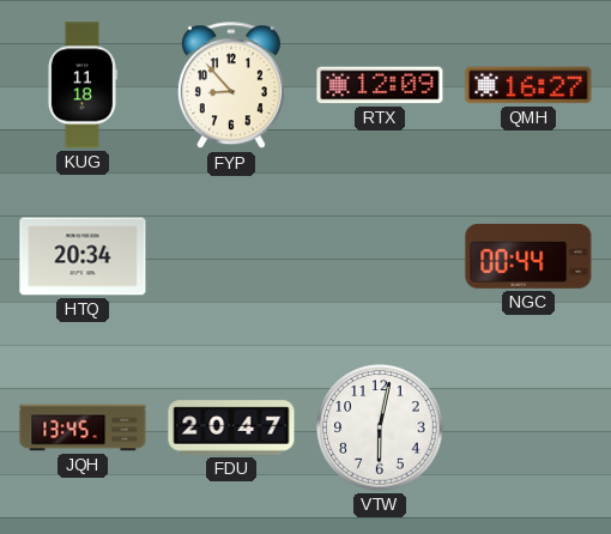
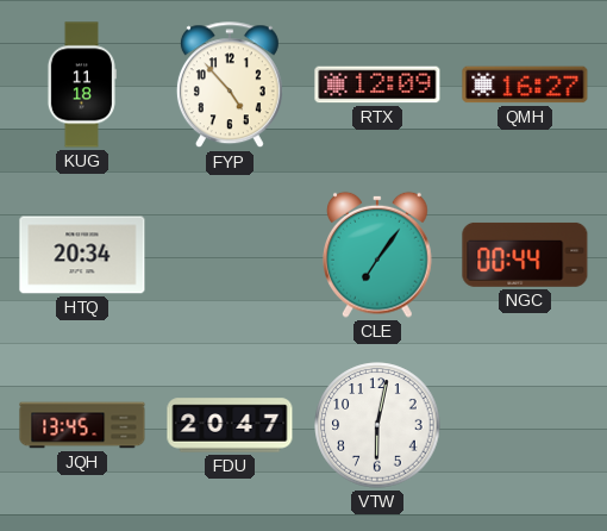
FYP: 8:53 -> 4:53 (230, 86)
CLE: none -> 7:06 (378, 255)
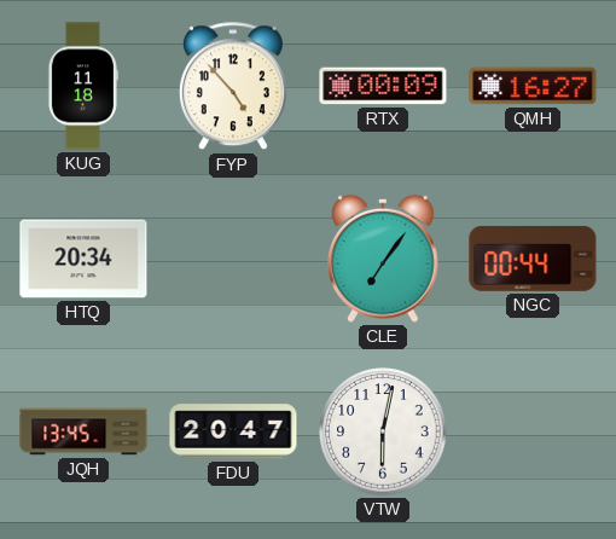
RTX: 12:09 -> 00:09 (383, 86)
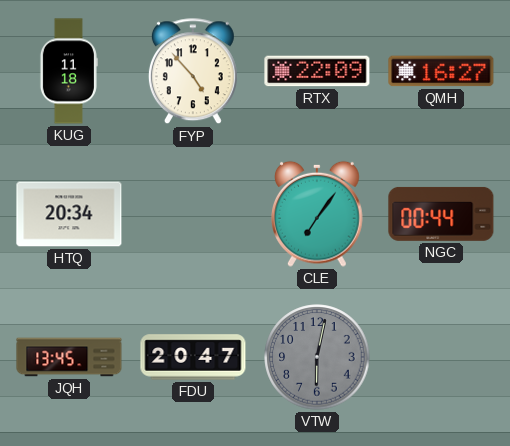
RTX: 00:09 -> 22:09 (317, 71)
VTW dial: white -> grey (317, 357)
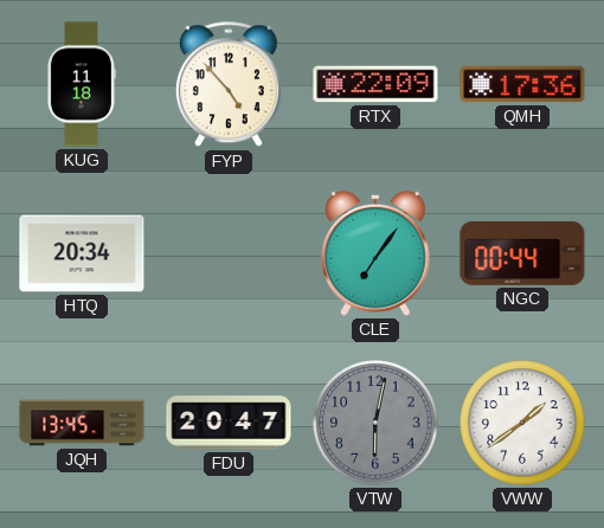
QMH: 16:27 -> 17:36 (522, 84)
VWW: none -> 1:39 (522, 423)
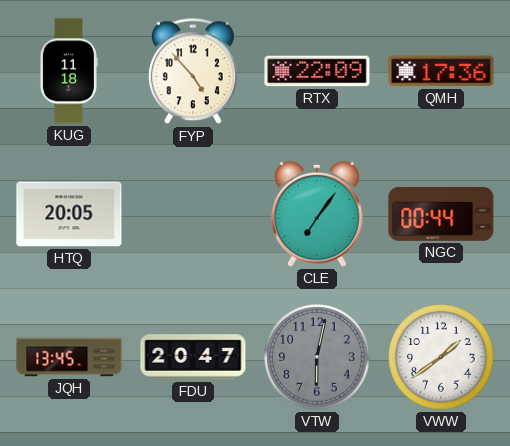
HTQ: 20:34 -> 20:05 (69, 214)
